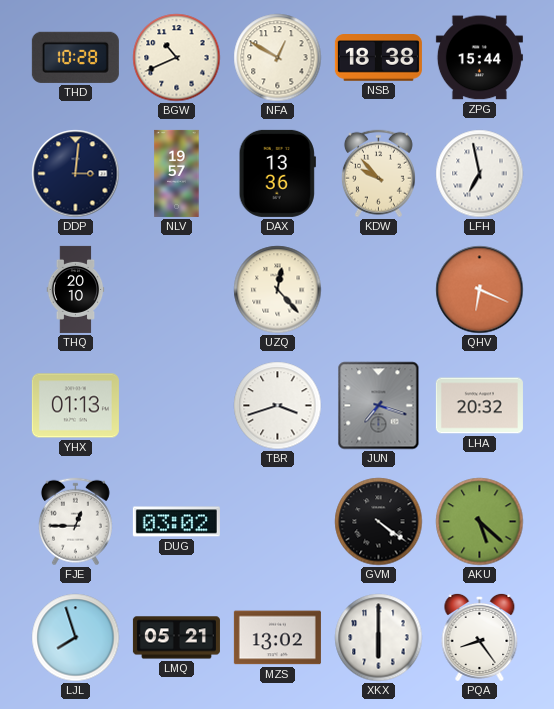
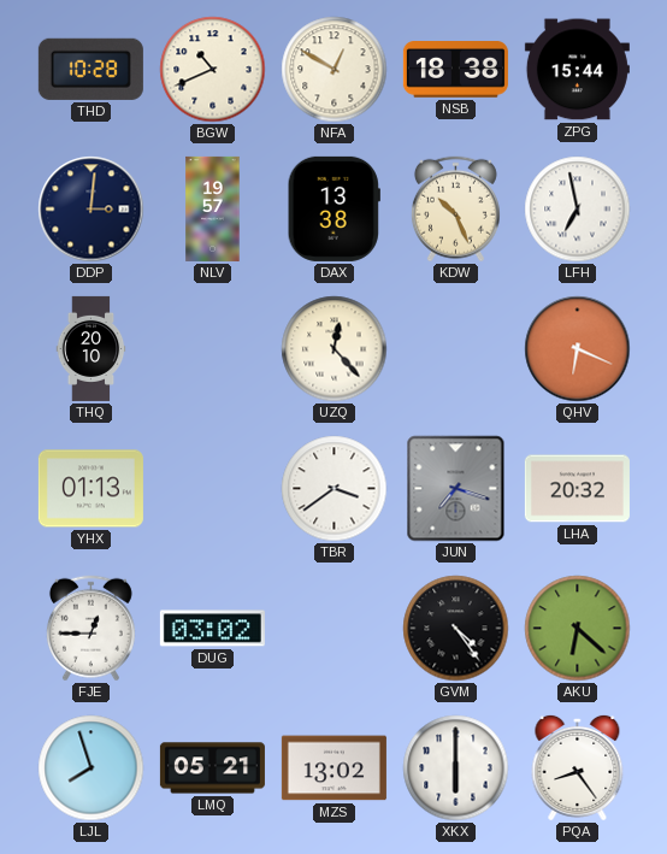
DAX: 13:36 -> 13:38 (333, 208)
KDW: 9:53 -> 10:26 (455, 210)
TBR: 3:42 -> 3:39 (335, 489)
GVM: 4:21 -> 4:24 (456, 629)
AKU: 5:22 -> 6:22 (578, 629)
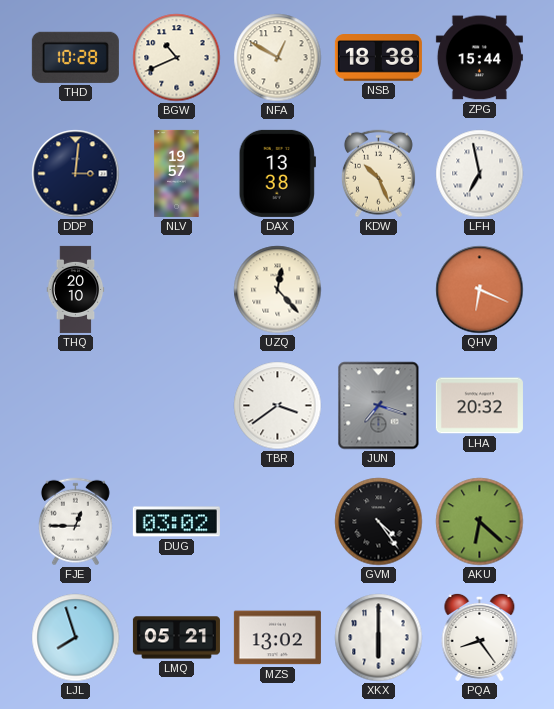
YHX: 01:13 -> none (90, 489)
